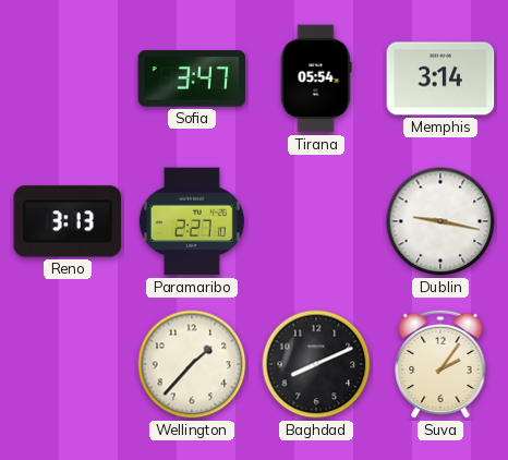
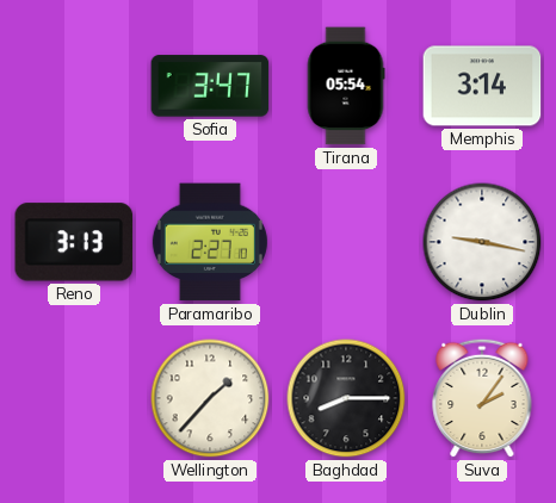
Baghdad: 8:11 -> 8:15 (346, 398)
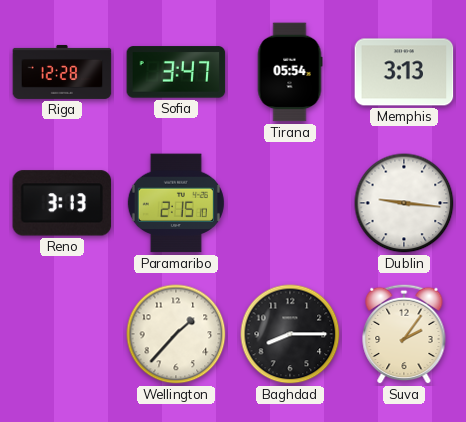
Riga: none -> 12:28 (62, 72)
Memphis: 3:14 -> 3:13 (404, 72)
Paramaribo: 2:27 -> 2:15 (176, 203)
Dublin: 9:17 -> 9:16 (404, 203)
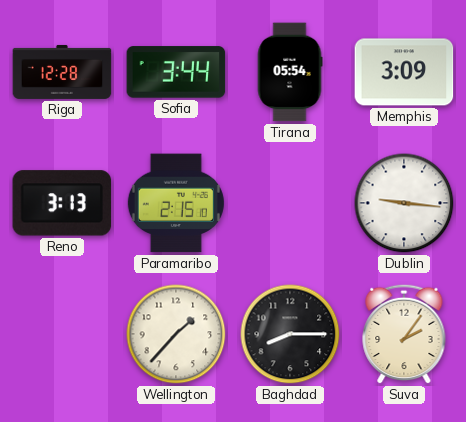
Sofia: 3:47 -> 3:44 (176, 72)
Memphis: 3:13 -> 3:09 (404, 72)
